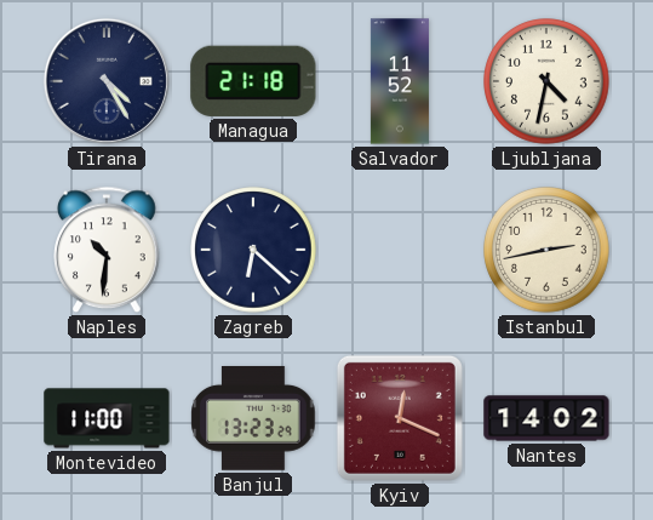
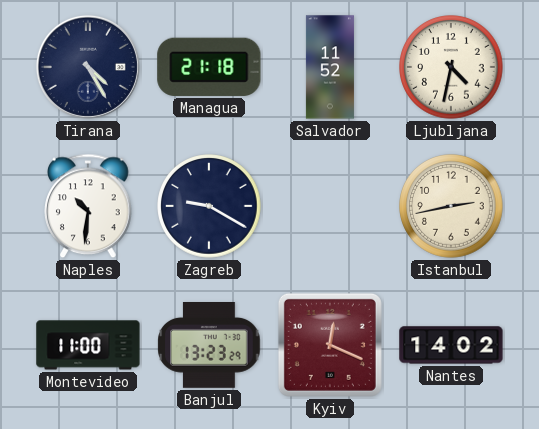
Zagreb: 6:22 -> 9:20 (209, 206)
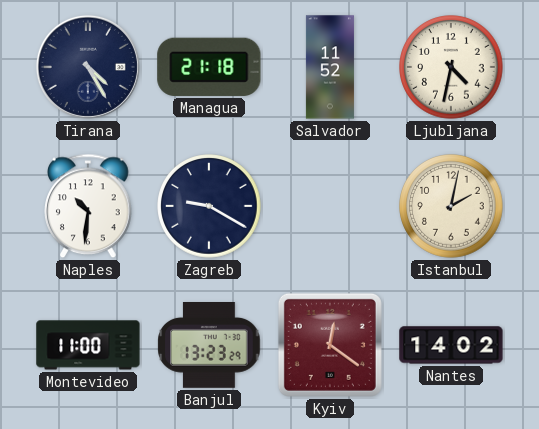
Istanbul: 2:43 -> 2:02 (451, 206)
Kyiv: 12:19 -> 12:21 (330, 345)
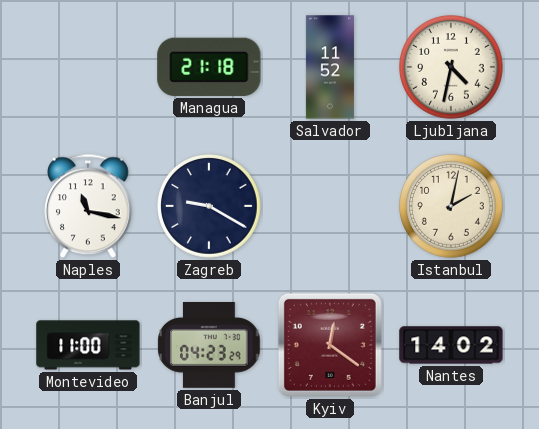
Tirana: 4:25 -> none (88, 67)
Naples: 10:31 -> 11:17 (88, 206)
Banjul: 13:23 -> 04:23 (209, 346)
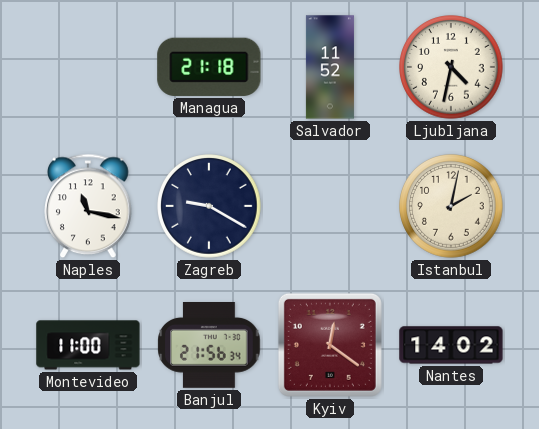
Banjul: 04:23 -> 21:56 (209, 346)
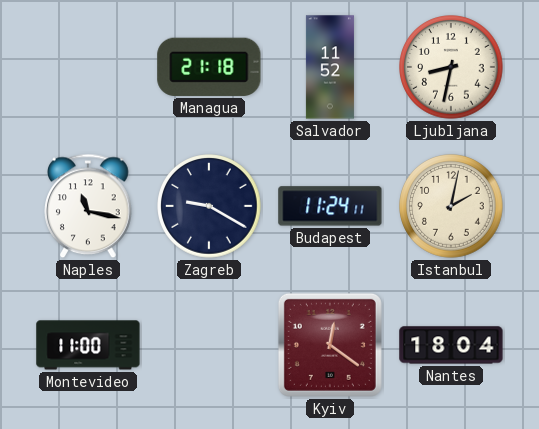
Ljubljana: 4:32 -> 8:32 (451, 67)
Budapest: none -> 11:24 (330, 206)
Banjul: 21:56 -> none (209, 346)
Nantes: 14:02 -> 18:04 (451, 345)
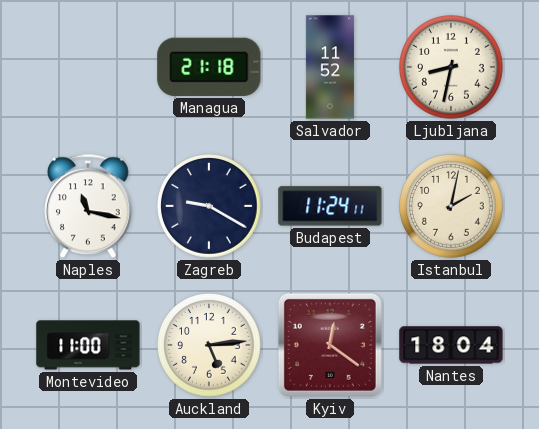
Auckland: none -> 5:14 (209, 345)
